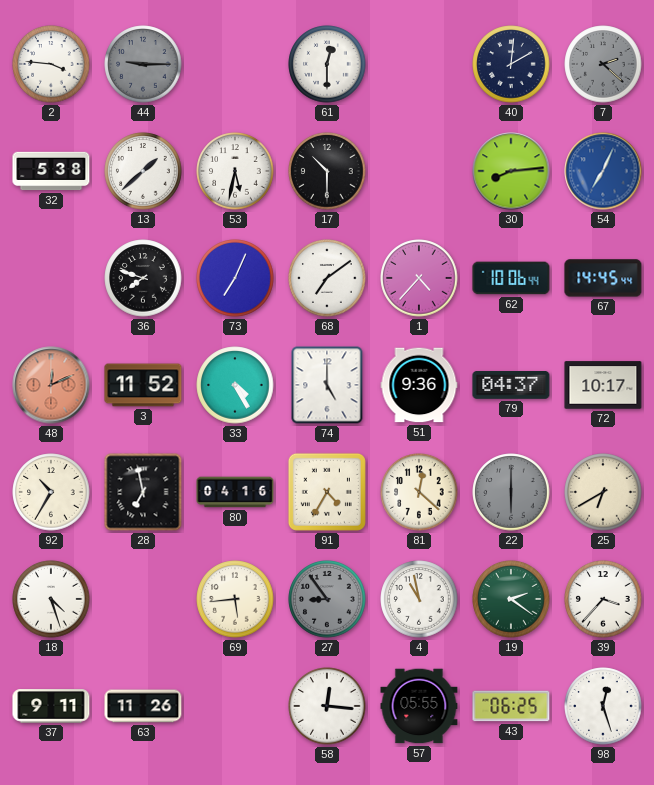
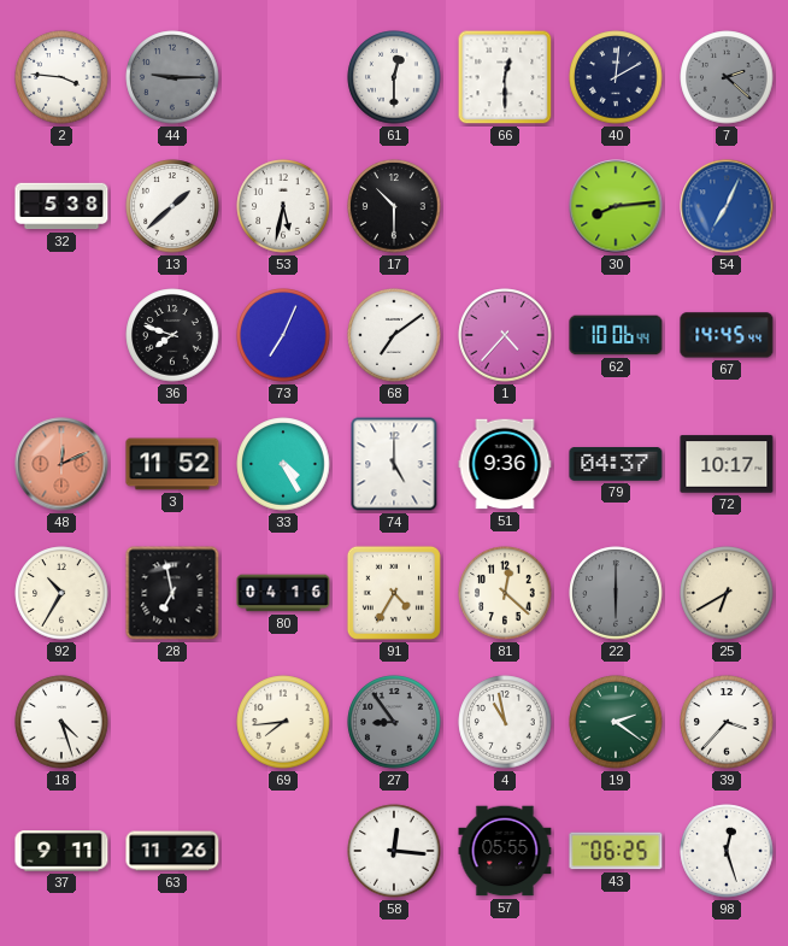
66: none -> 12:30 (505, 77)
69: 5:44 -> 7:44 (283, 722)
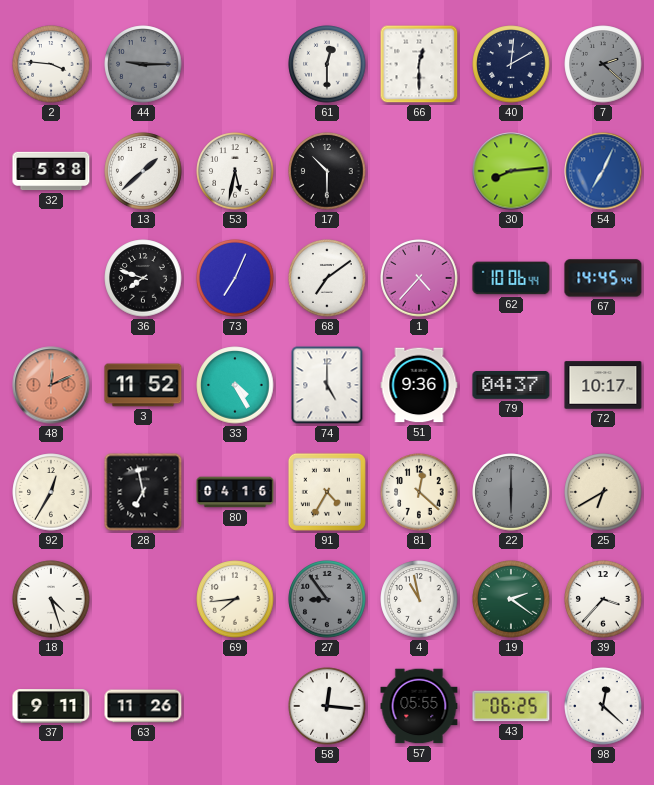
92: 10:35 -> 12:35 (51, 492)
98: 12:27 -> 12:22 (603, 706)
